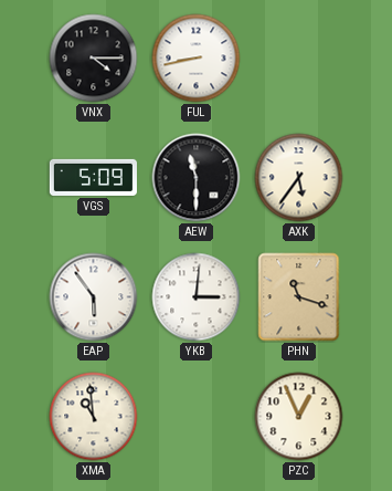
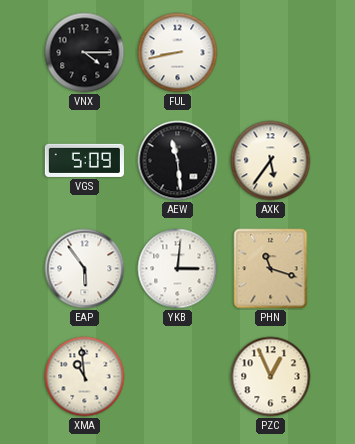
AEW: 11:30 -> 11:29 (178, 161)
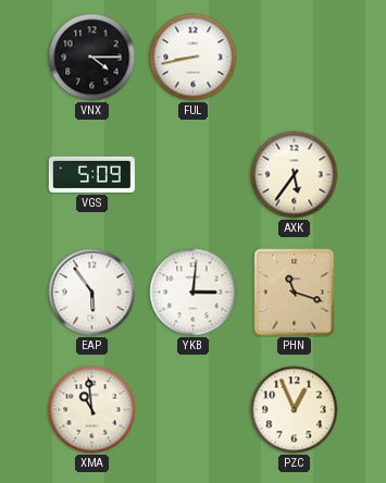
AEW: 11:29 -> none (178, 161)
